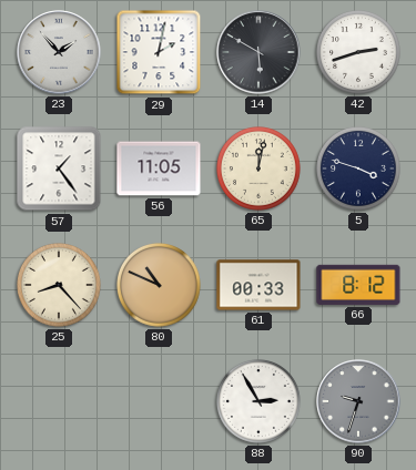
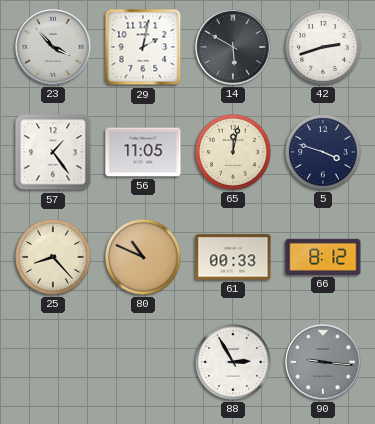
23: 1:53 -> 3:53 (53, 47)
90: 9:33 -> 9:16 (323, 362)
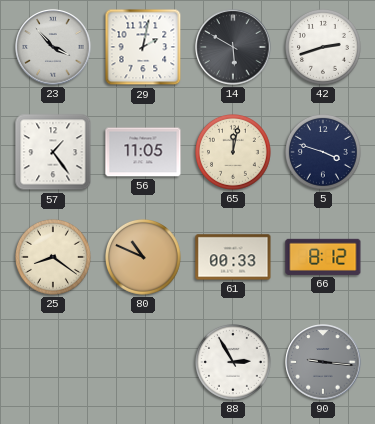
25: 8:23 -> 8:21 (54, 258)
